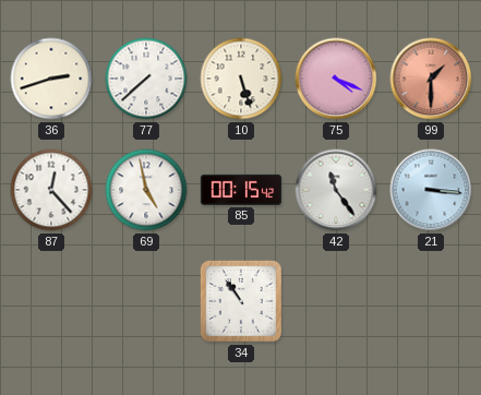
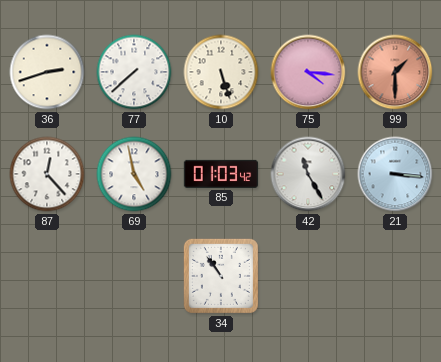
75: 4:19 -> 4:16 (308, 72)
85: 00:15 -> 01:03 (221, 174)
42: 11:24 -> 11:25 (308, 174)
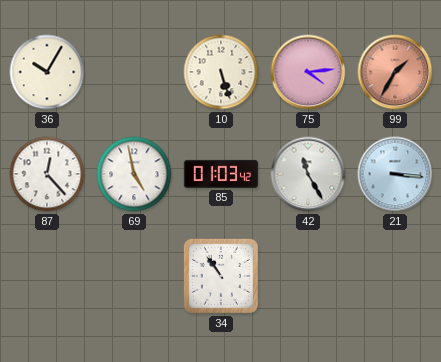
36: 2:42 -> 10:05 (47, 72)
77: 7:38 -> none (134, 72)
75: 4:16 -> 4:14 (308, 72)
99: 1:30 -> 1:35 (395, 72)
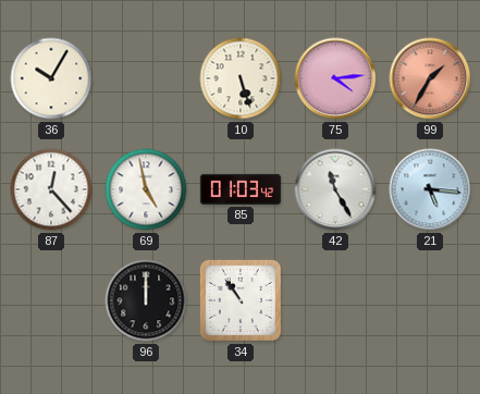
21: 3:16 -> 5:16 (430, 189)
96: none -> 12:00 (146, 300)
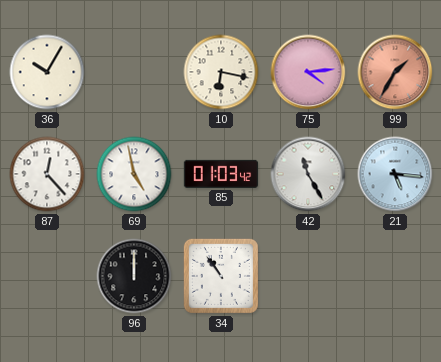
10: 5:27 -> 6:17 (221, 72)
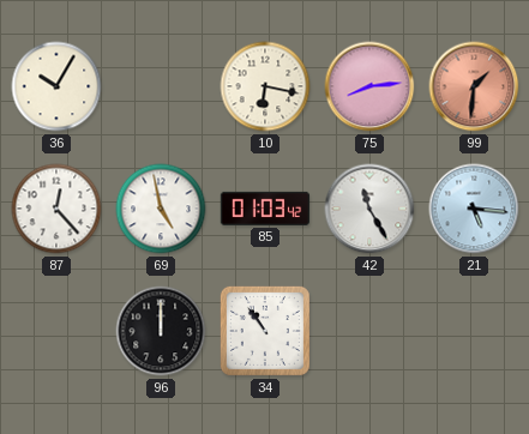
75: 4:14 -> 8:14 (369, 86)
99: 1:35 -> 1:31 (474, 86)
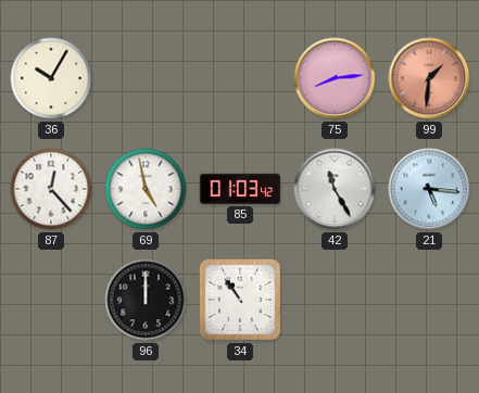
10: 6:17 -> none (265, 86)
